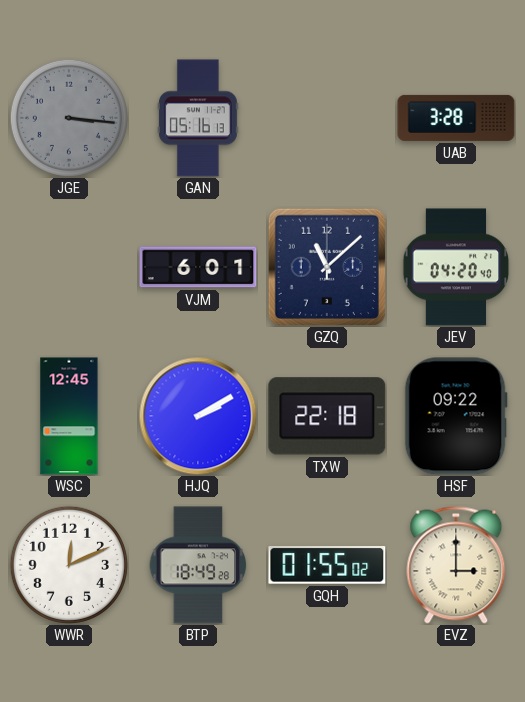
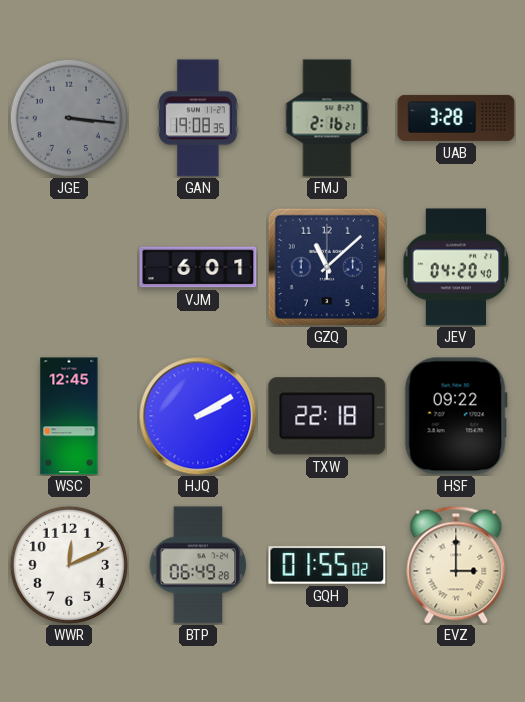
GAN: 05:16 -> 19:08 (198, 118)
FMJ: none -> 2:16 (327, 118)
BTP: 18:49 -> 06:49 (198, 565)
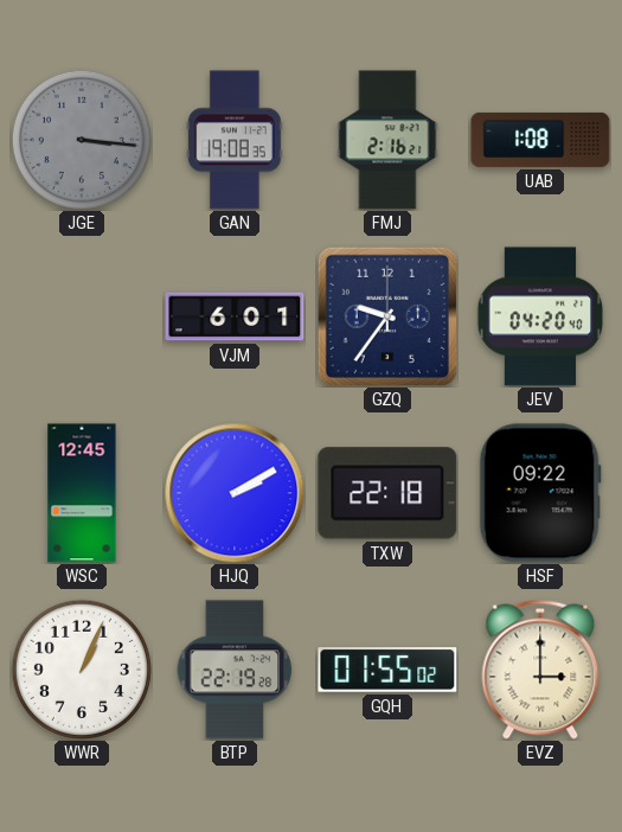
UAB: 3:28 -> 1:08 (540, 140)
GZQ: 11:08 -> 9:36 (387, 316)
WWR: 12:11 -> 1:04 (82, 670)
BTP: 06:49 -> 22:19 (235, 670)
